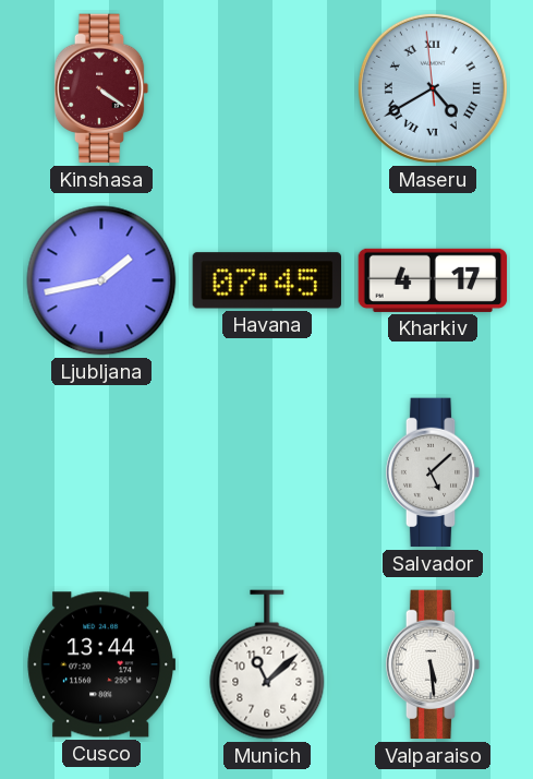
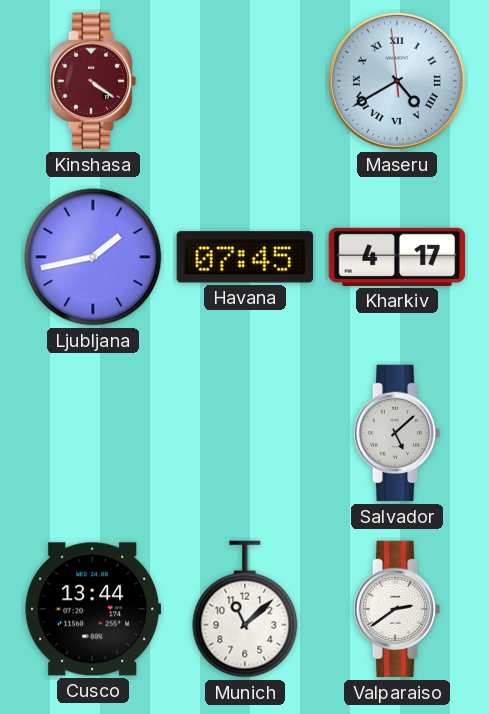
Valparaiso: 5:29 -> 2:39 (397, 609)
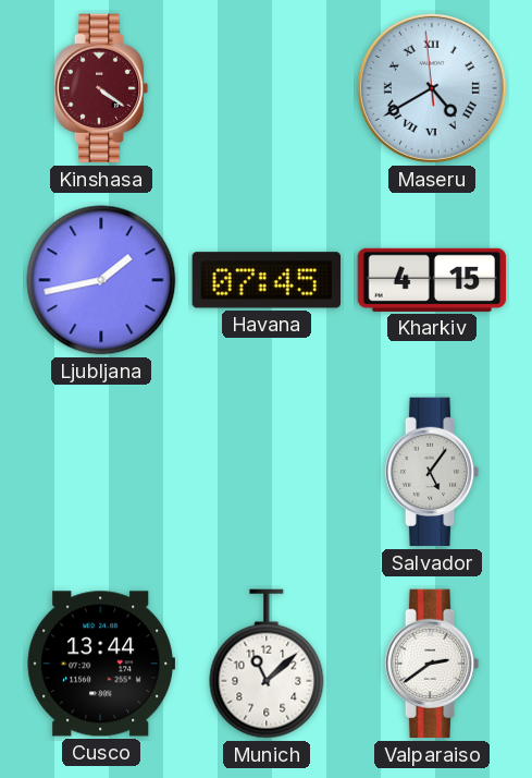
Kharkiv: 4:17 -> 4:15 (432, 280)
Salvador: 5:08 -> 5:06 (432, 472)
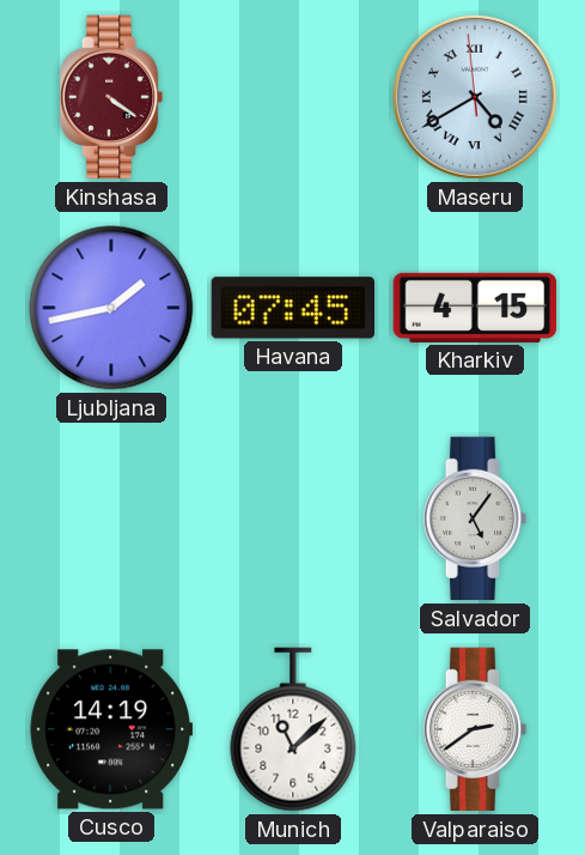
Cusco: 13:44 -> 14:19 (111, 729)
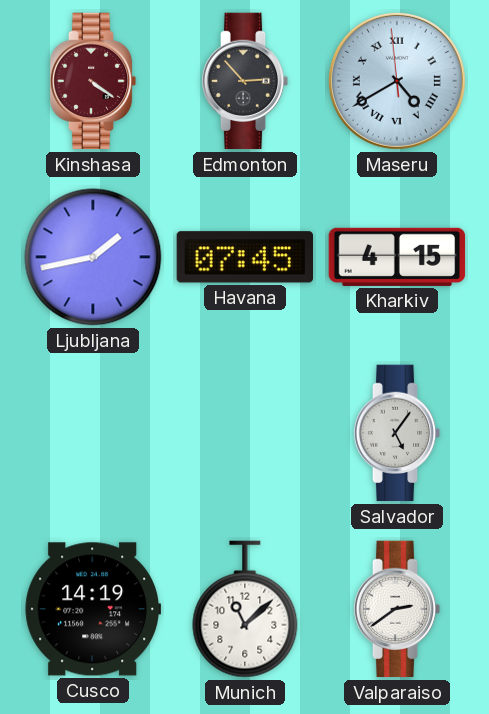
Edmonton: none -> 2:53 (245, 81)
